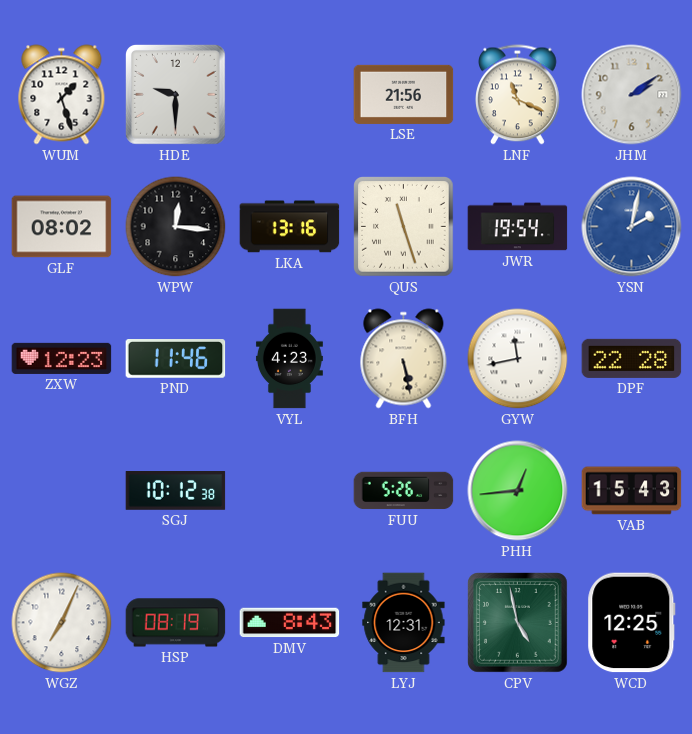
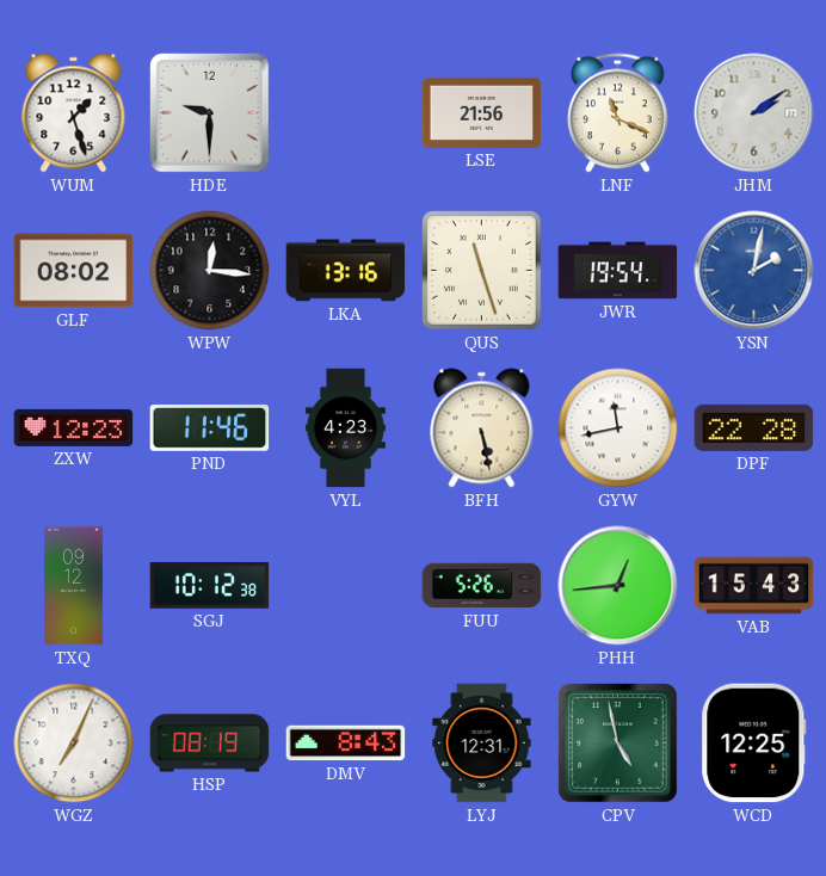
TXQ: none -> 09:12 (73, 586)
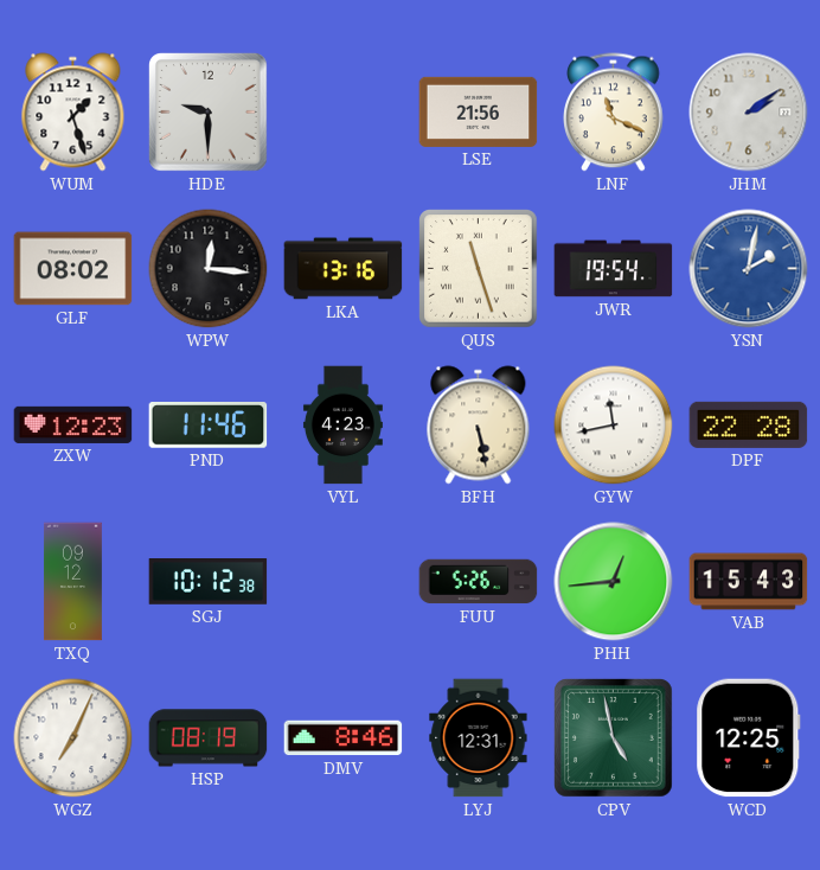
DMV: 8:43 -> 8:46 (344, 738)
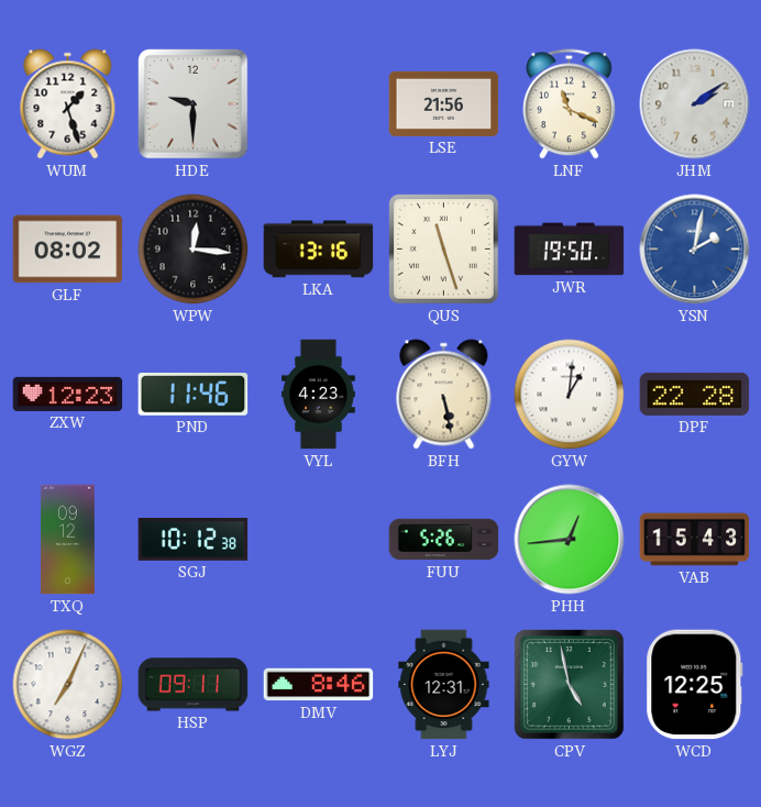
JWR: 19:54 -> 19:50 (570, 250)
GYW: 11:43 -> 1:01 (570, 395)
HSP: 08:19 -> 09:11 (194, 685)
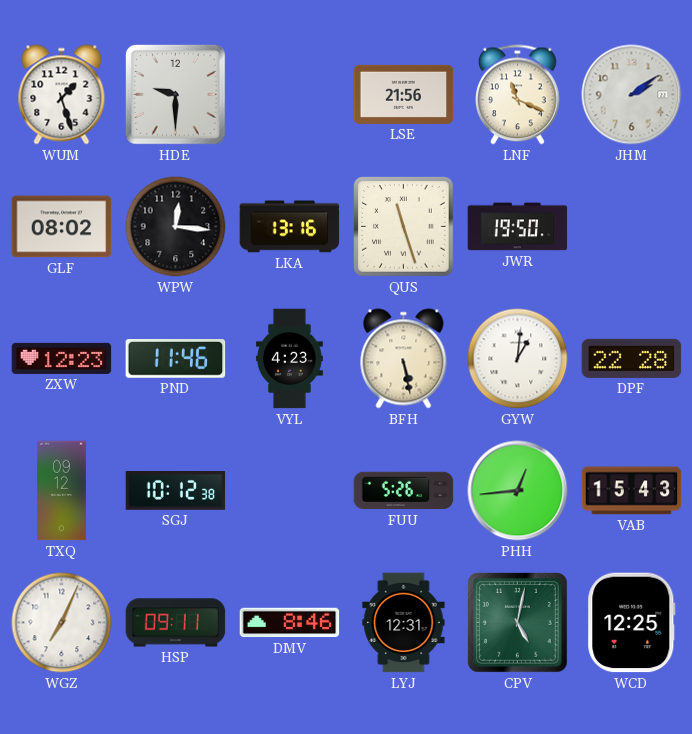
YSN: 2:02 -> none (695, 250)
CPV: 4:58 -> 5:02 (518, 623)
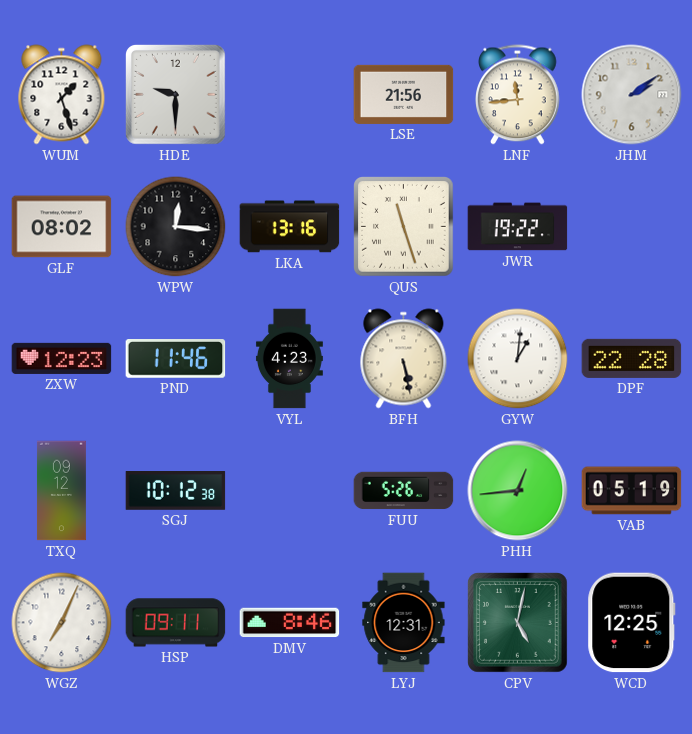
LNF: 11:19 -> 11:44 (518, 95)
JWR: 19:50 -> 19:22 (518, 227)
VAB: 15:43 -> 05:19 (632, 491)
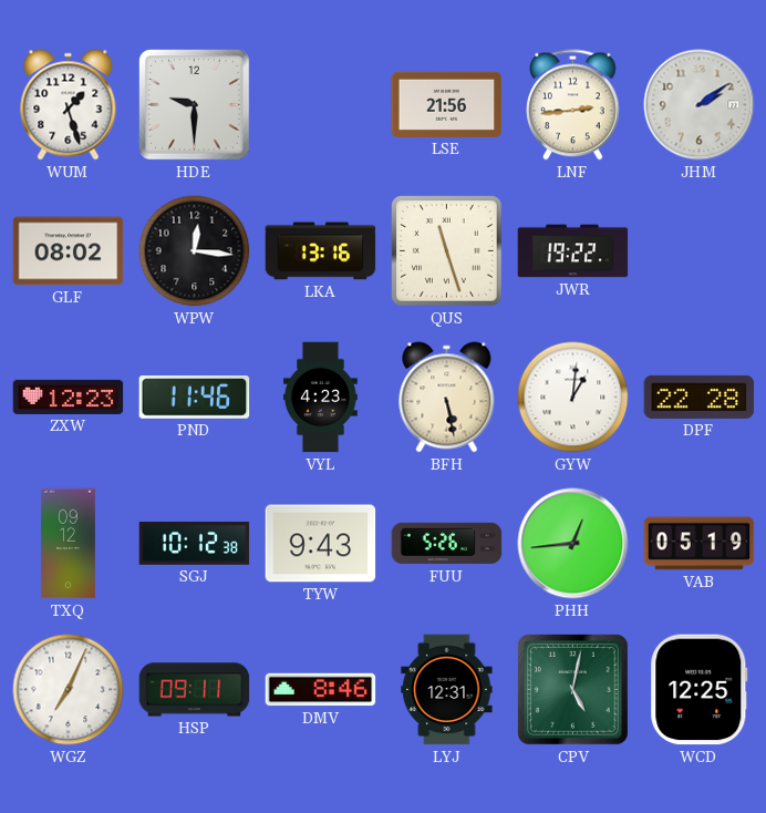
LNF: 11:44 -> 2:44 (573, 105)
TYW: none -> 9:43 (321, 544)
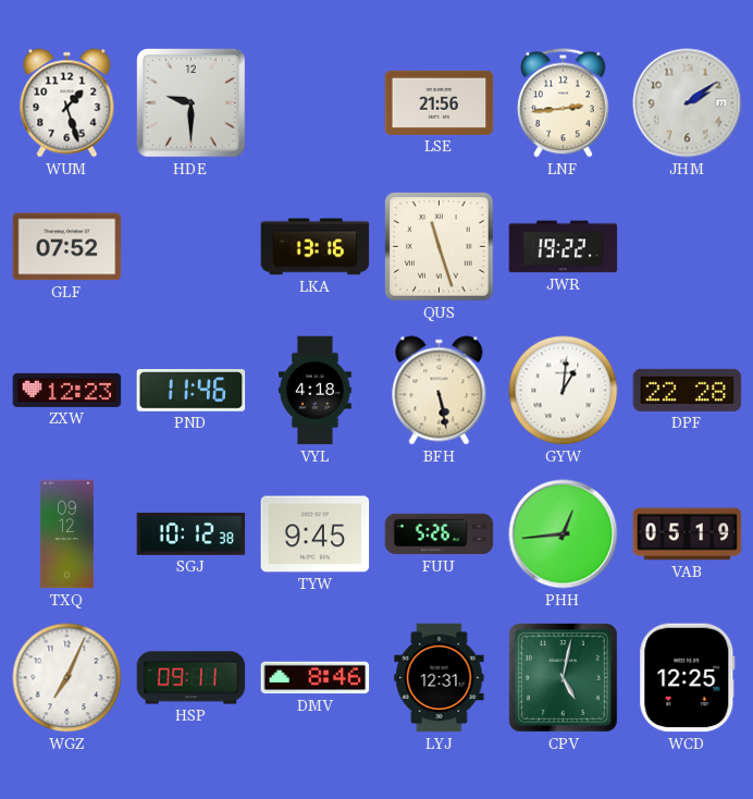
GLF: 08:02 -> 07:52 (67, 247)
WPW: 12:16 -> none (195, 251)
VYL: 4:23 -> 4:18 (314, 391)
TYW: 9:43 -> 9:45 (316, 534)
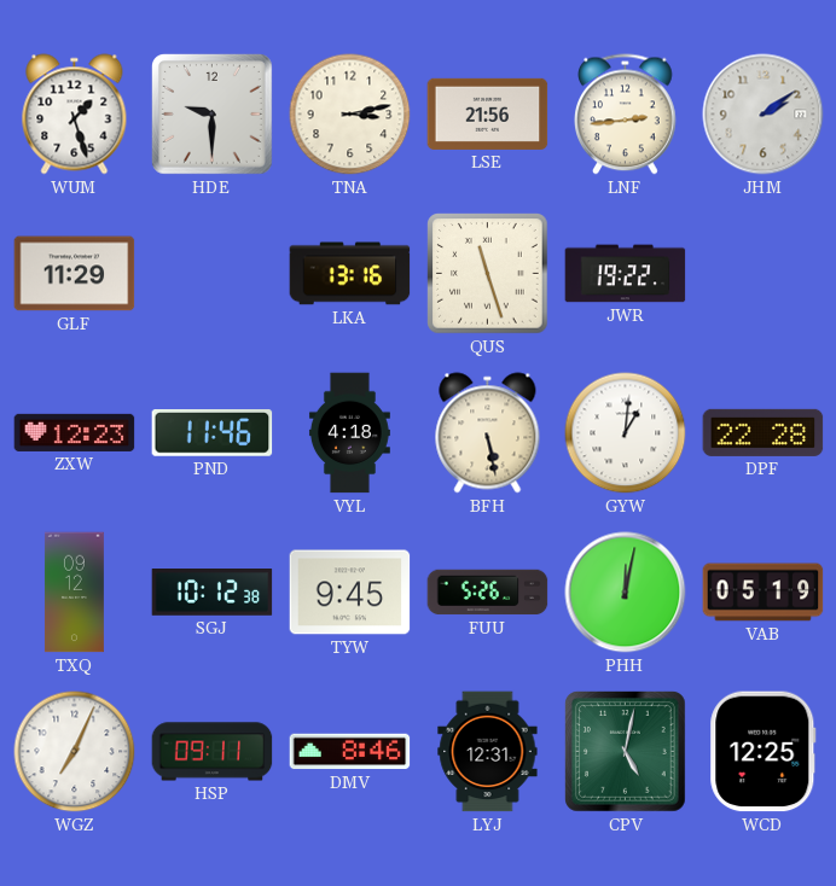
TNA: none -> 3:13 (350, 115)
GLF: 07:52 -> 11:29 (75, 274)
PHH: 12:44 -> 12:02 (626, 593)
